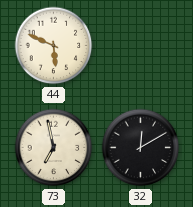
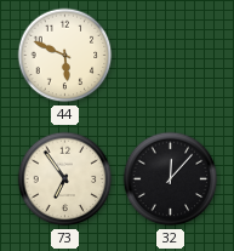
73: 6:58 -> 6:54 (65, 179)
32: 12:10 -> 12:07 (171, 179)
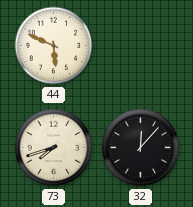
73: 6:54 -> 7:42 (54, 148)
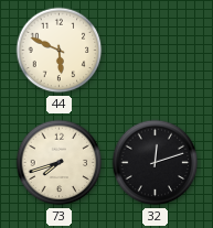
32: 12:07 -> 12:12 (156, 163)
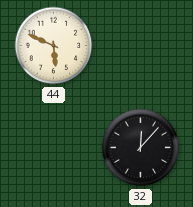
73: 7:42 -> none (60, 163)
32: 12:12 -> 12:07 (141, 148)
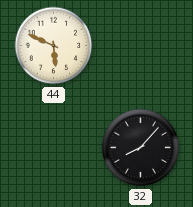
32: 12:07 -> 8:07 (141, 148)
